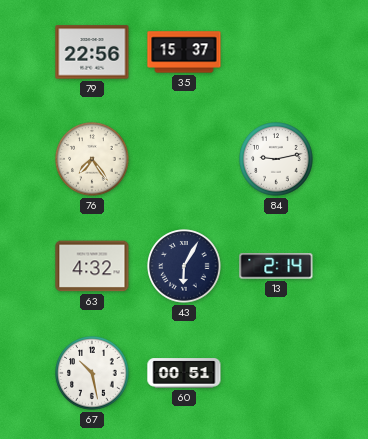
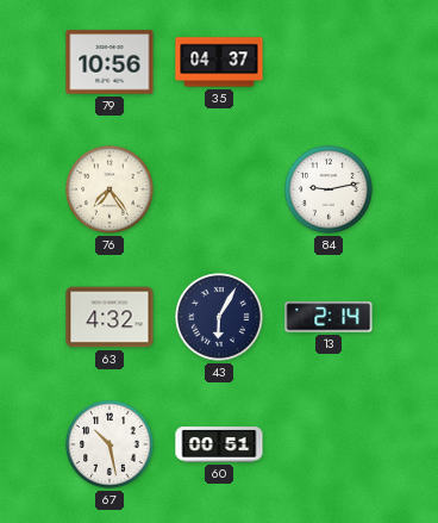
79: 22:56 -> 10:56 (109, 62)
35: 15:37 -> 04:37 (219, 62)
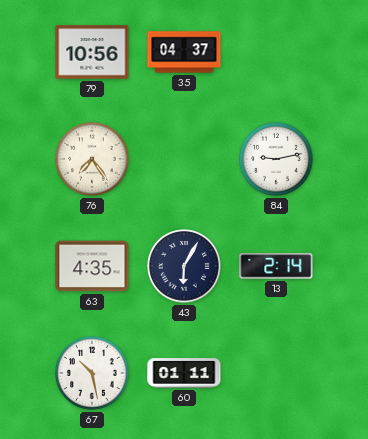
63: 4:32 -> 4:35 (92, 266)
60: 00:51 -> 01:11 (184, 373)
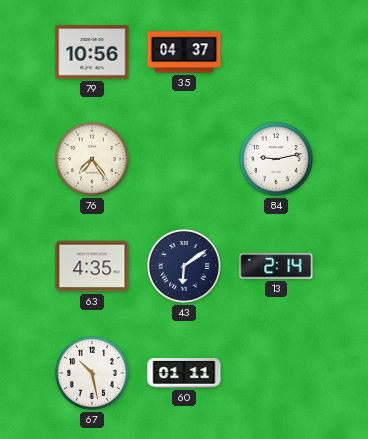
43: 6:05 -> 6:09 (184, 266)
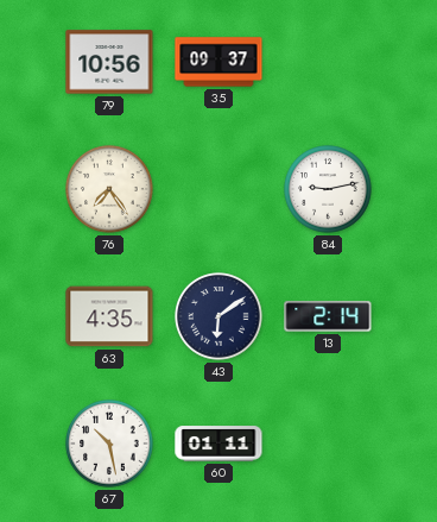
35: 04:37 -> 09:37 (218, 62)
